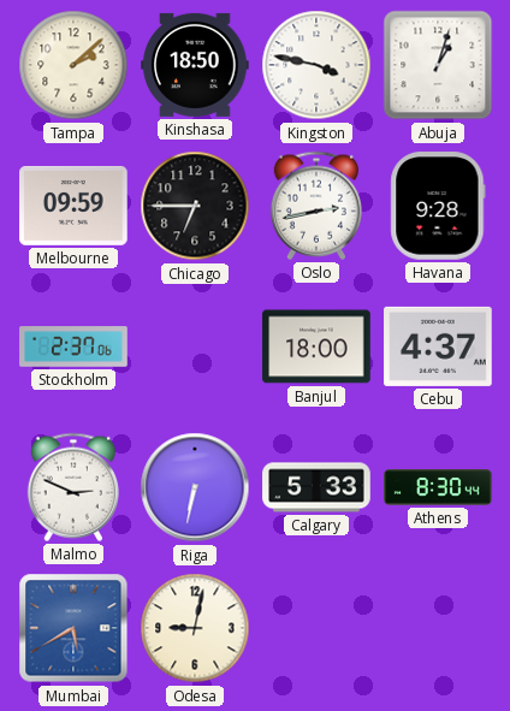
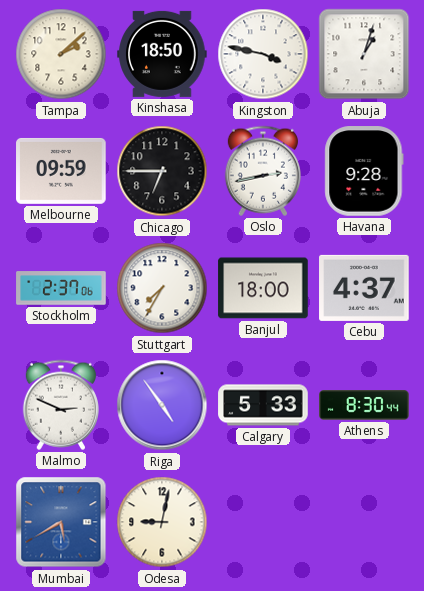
Stuttgart: none -> 7:35 (162, 288)
Riga: 6:32 -> 4:54 (162, 405)
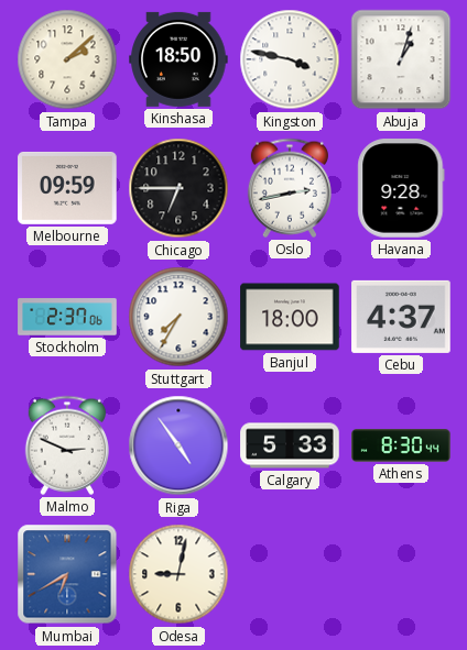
Mumbai: 5:40 -> 6:40 (67, 574)
